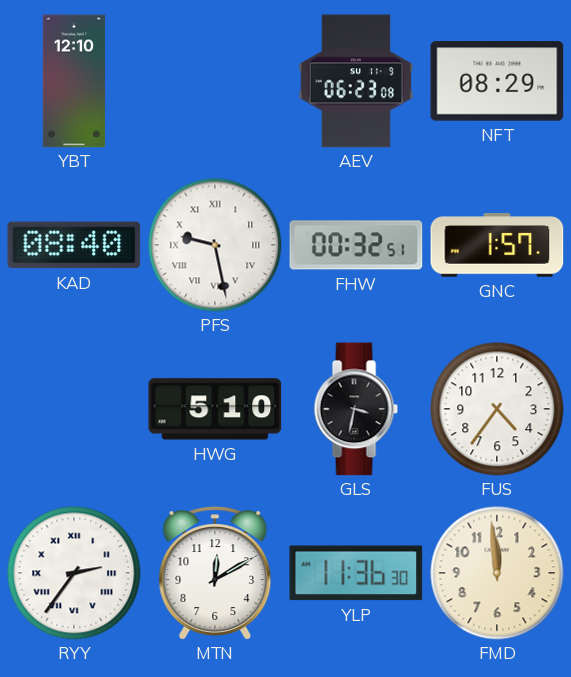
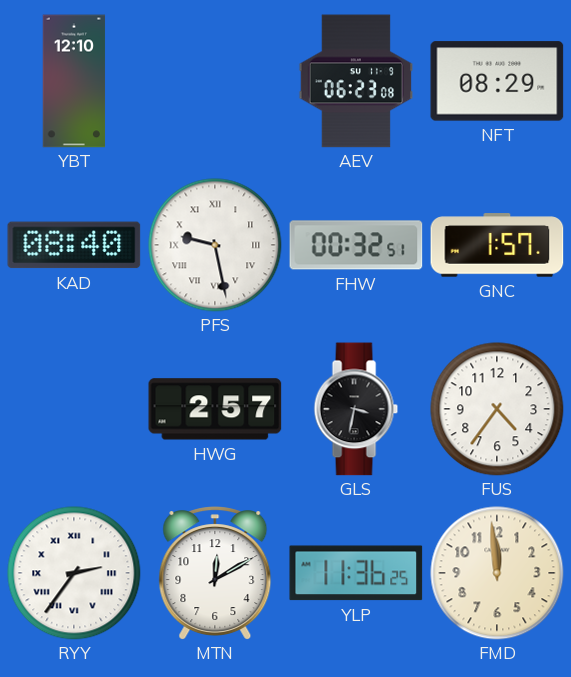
HWG: 5:10 -> 2:57 (215, 409)
YLP: 11:36:30 -> 11:36:25 (356, 573)
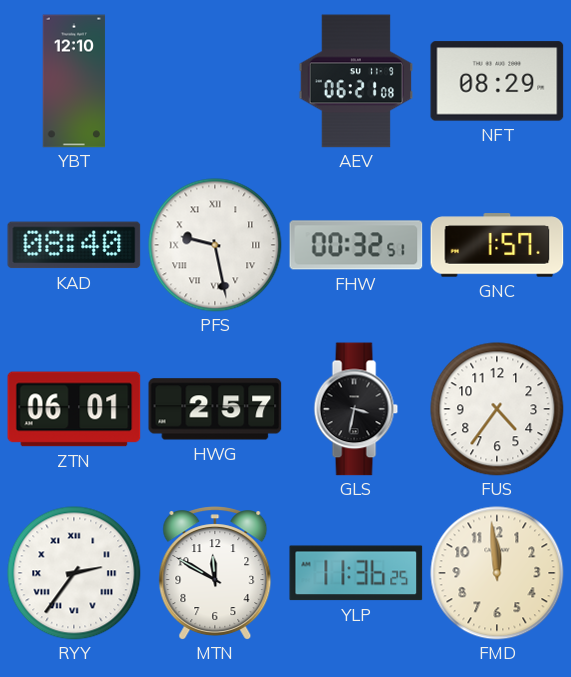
AEV: 06:23 -> 06:21 (355, 81)
ZTN: none -> 06:01 (74, 409)
MTN: 12:10 -> 11:50 (215, 573)
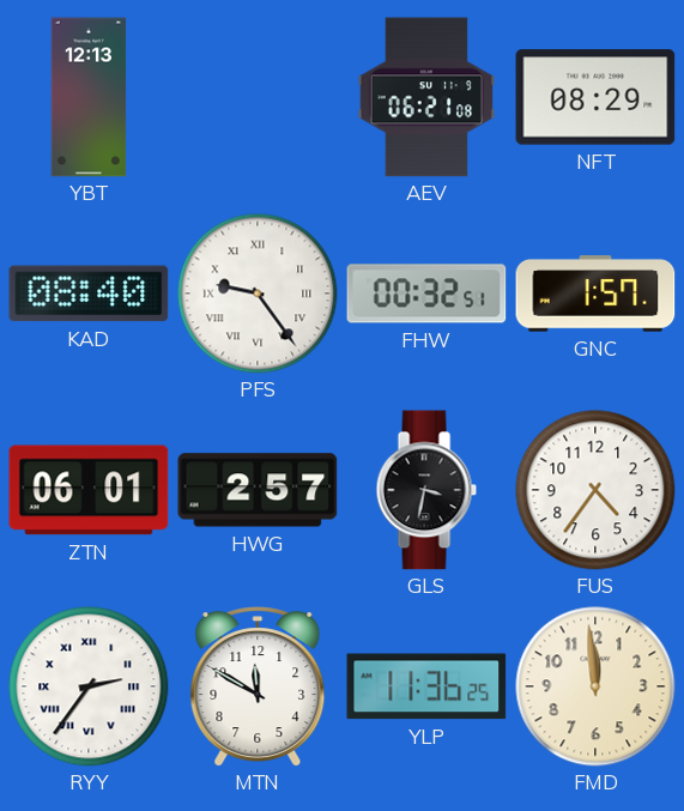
YBT: 12:10 -> 12:13 (89, 97)
PFS: 9:28 -> 9:24 (258, 293)
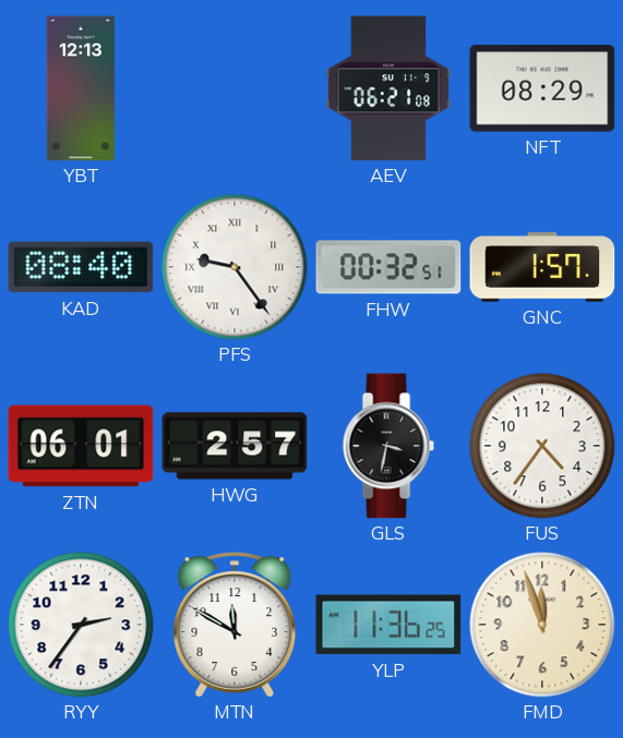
RYY numerals: Roman -> Arabic (81, 625)
FMD: 11:59 -> 11:57 (542, 625)
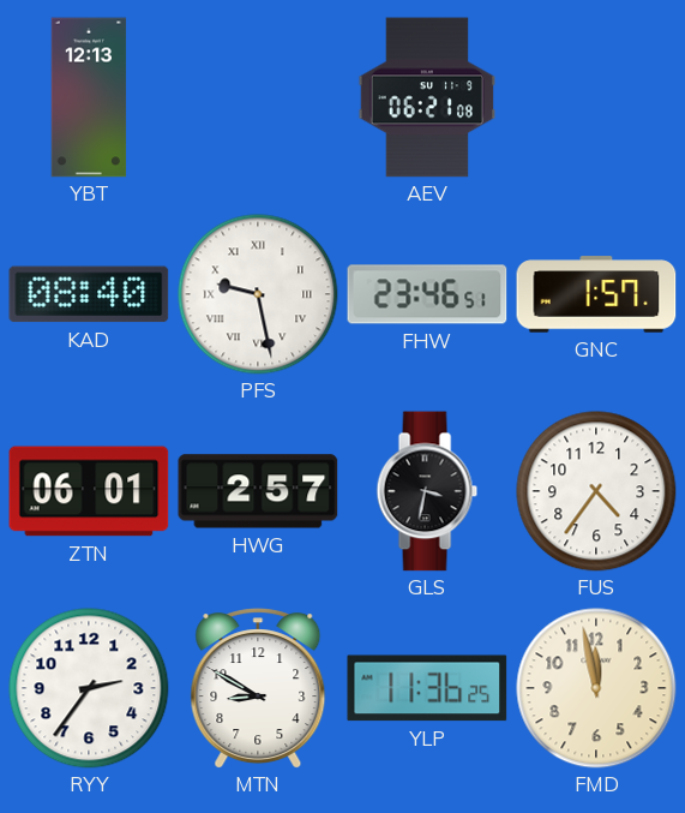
NFT: 08:29 -> none (542, 88)
PFS: 9:24 -> 9:28 (258, 294)
FHW: 00:32 -> 23:46 (427, 294)
MTN: 11:50 -> 8:50 (258, 688)
FMD: 11:57 -> 11:58 (596, 688)
